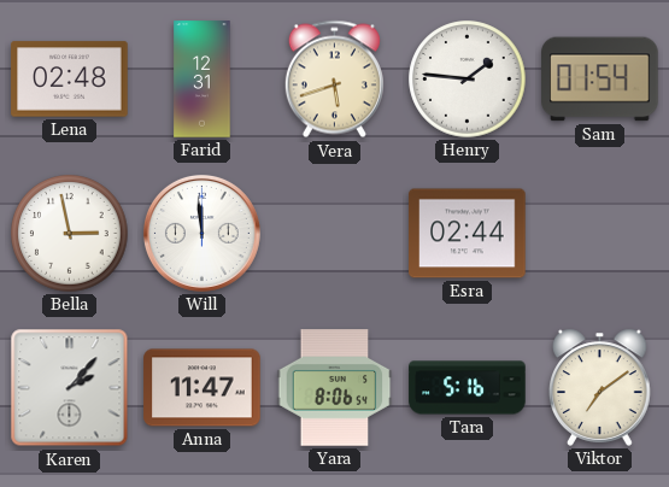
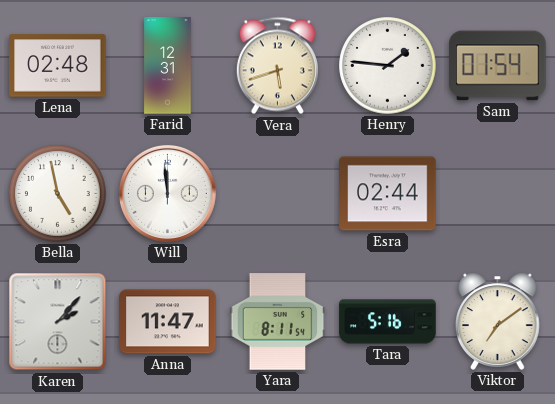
Bella: 2:58 -> 4:58 (58, 194)
Yara: 8:06 -> 8:11 (278, 322)
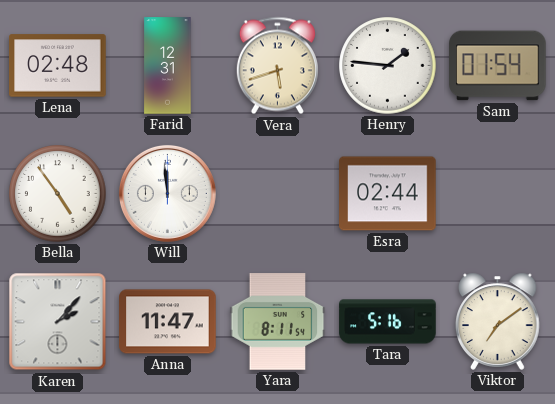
Bella: 4:58 -> 4:54 (58, 194)
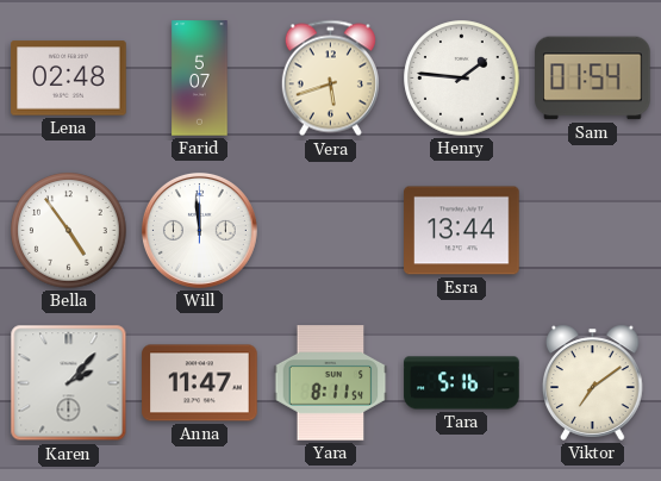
Farid: 12:31 -> 5:07 (200, 79)
Esra: 02:44 -> 13:44 (462, 231)
